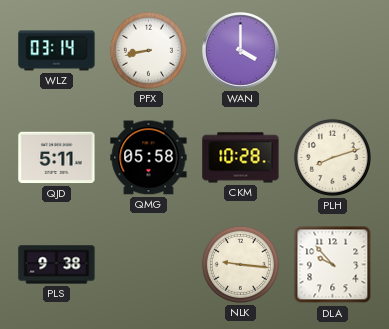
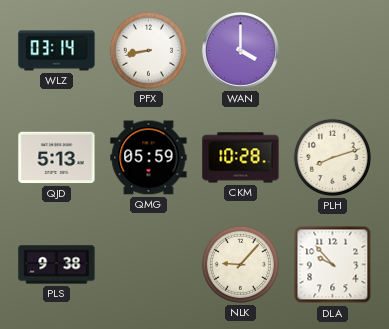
QJD: 5:11 -> 5:13 (57, 158)
QMG: 05:58 -> 05:59 (149, 158)
NLK: 9:16 -> 9:07 (240, 264)
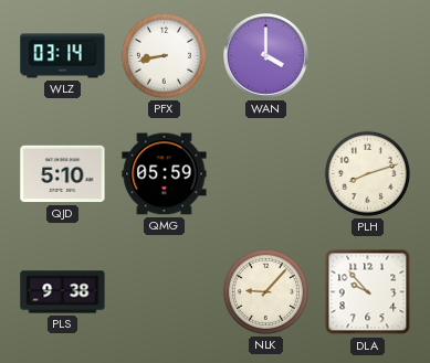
QJD: 5:13 -> 5:10 (63, 174)
CKM: 10:28 -> none (241, 158)
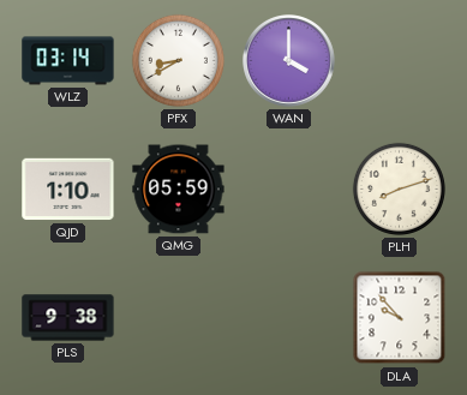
PFX: 8:43 -> 8:40 (178, 60)
QJD: 5:10 -> 1:10 (68, 190)
NLK: 9:07 -> none (265, 291)
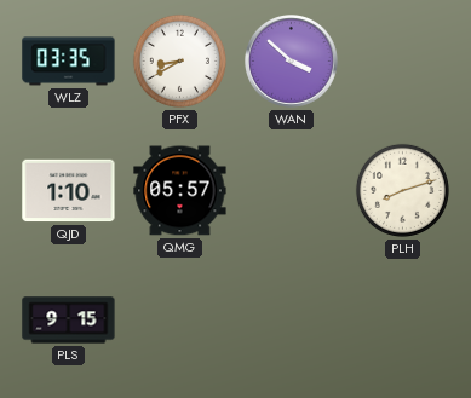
WLZ: 03:14 -> 03:35 (69, 62)
WAN: 4:00 -> 3:52 (292, 62)
QMG: 05:59 -> 05:57 (180, 191)
PLS: 9:38 -> 9:15 (69, 321)
DLA: 9:53 -> none (400, 318)
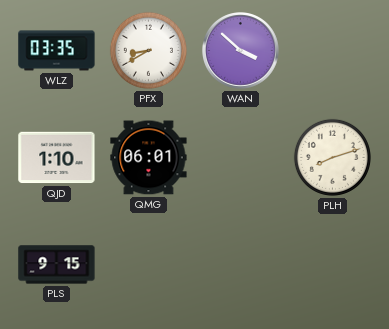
QMG: 05:57 -> 06:01 (149, 158)
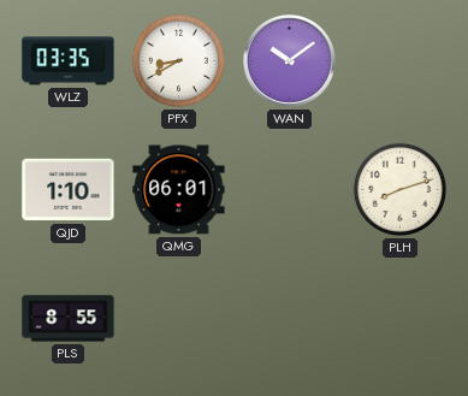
WAN: 3:52 -> 10:09 (290, 61)
PLS: 9:15 -> 8:55 (69, 319)
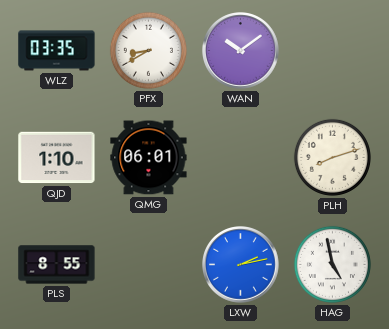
LXW: none -> 2:13 (241, 265)
HAG: none -> 4:58 (332, 264)
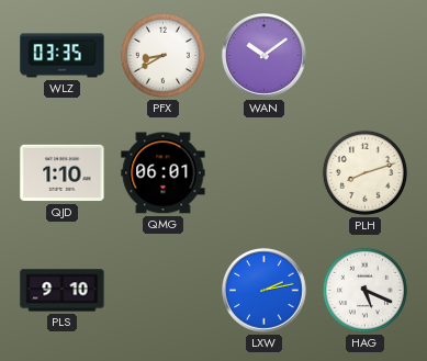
PLS: 8:55 -> 9:10 (63, 291)
HAG: 4:58 -> 5:19 (364, 290)
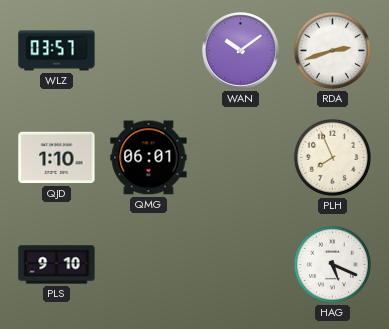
WLZ: 03:35 -> 03:57 (57, 51)
PFX: 8:40 -> none (162, 55)
RDA: none -> 2:42 (332, 50)
PLH: 8:12 -> 7:56 (332, 157)
LXW: 2:13 -> none (265, 291)
